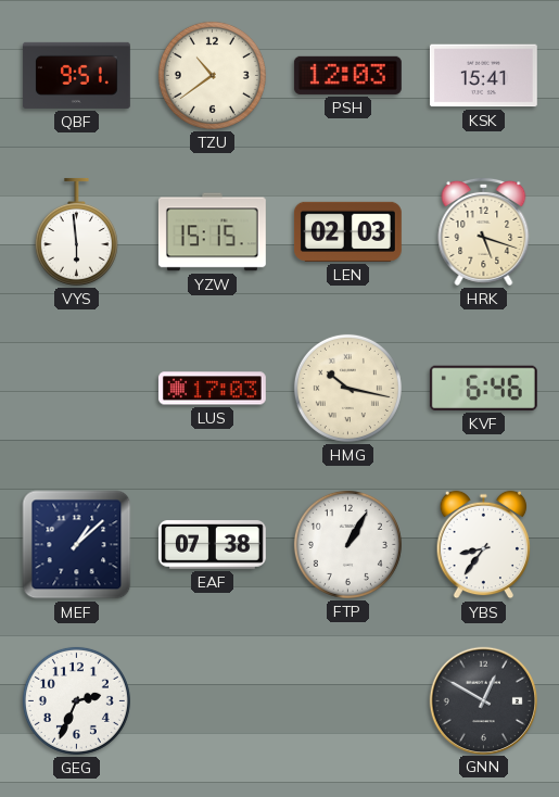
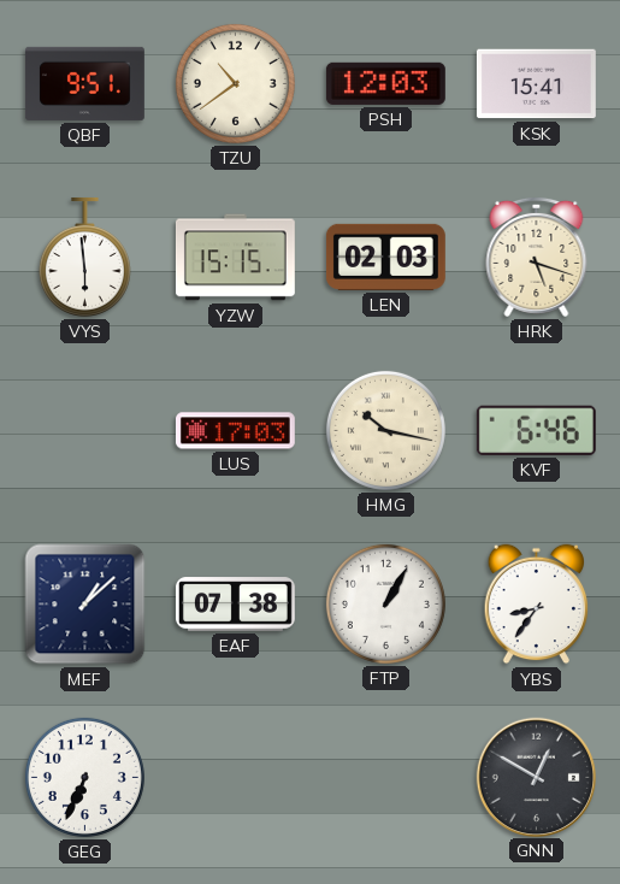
GEG: 2:34 -> 6:34 (84, 777)
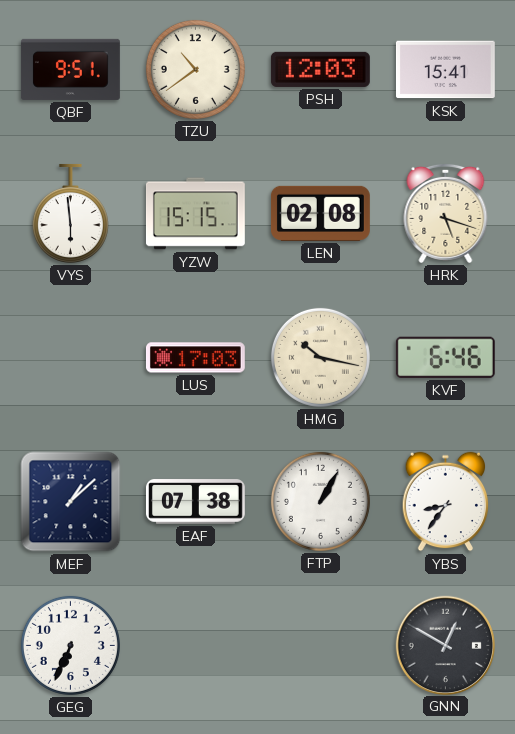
LEN: 02:03 -> 02:08 (320, 213)
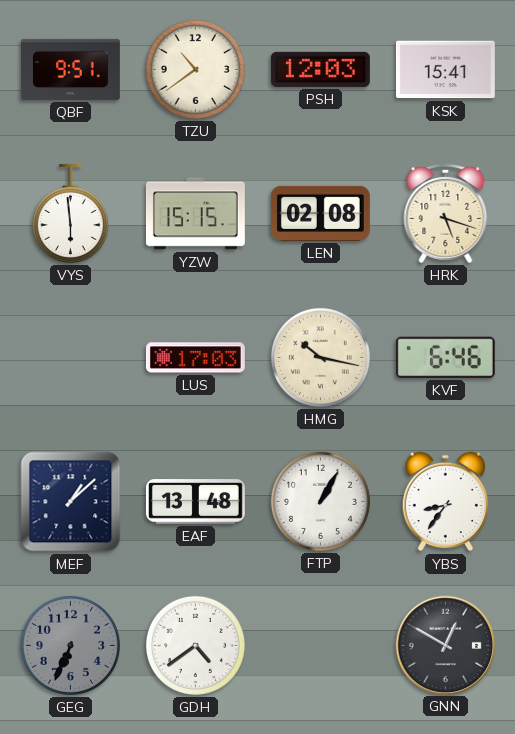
EAF: 07:38 -> 13:48 (195, 502)
GEG dial: white -> grey (70, 645)
GDH: none -> 4:39 (195, 645)
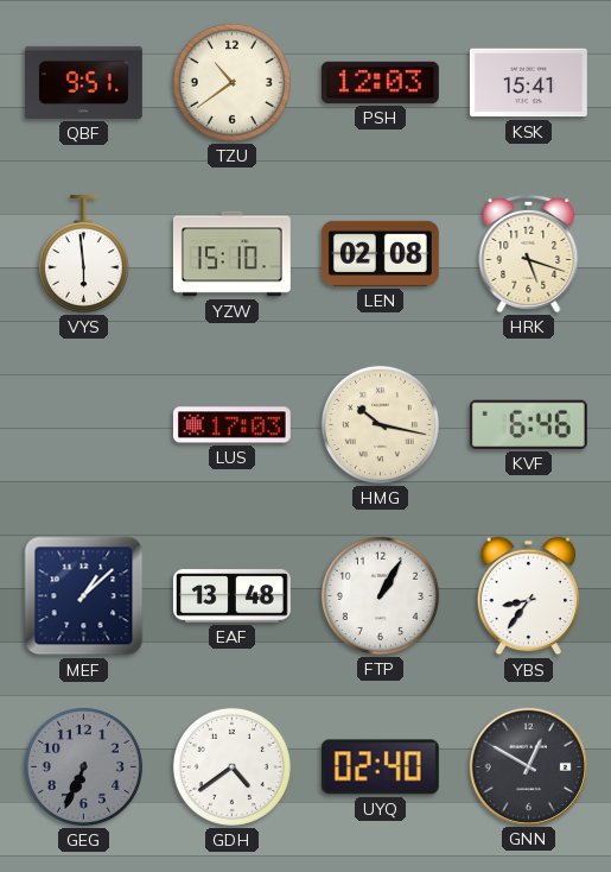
YZW: 15:15 -> 15:10 (231, 254)
UYQ: none -> 02:40 (380, 767)
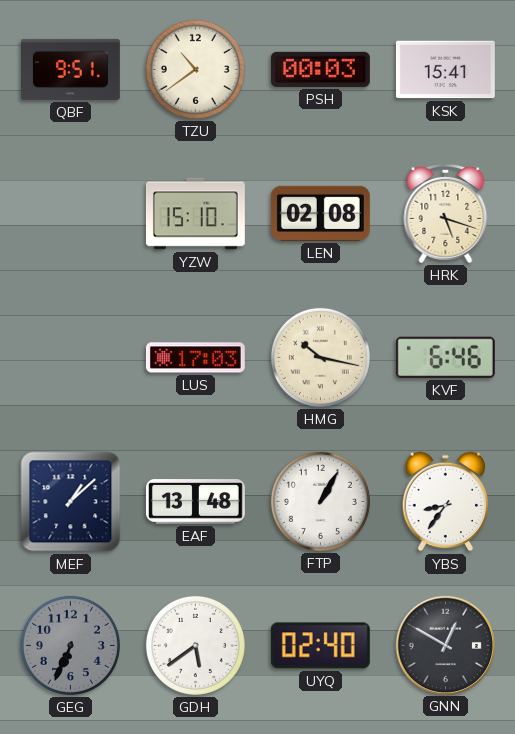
PSH: 12:03 -> 00:03 (320, 69)
VYS: 5:59 -> none (83, 253)
GDH: 4:39 -> 5:39 (195, 645)
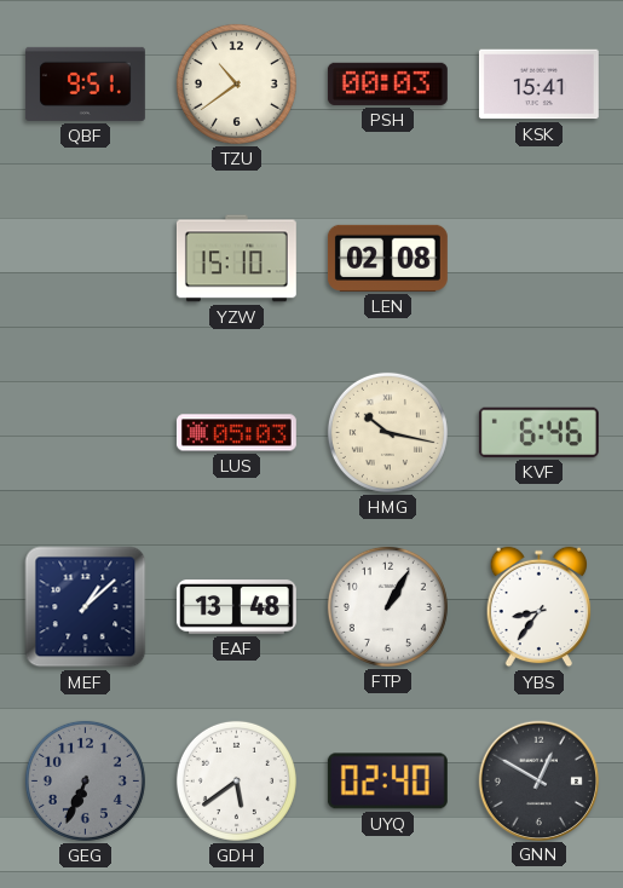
HRK: 5:18 -> none (446, 213)
LUS: 17:03 -> 05:03 (236, 433)
